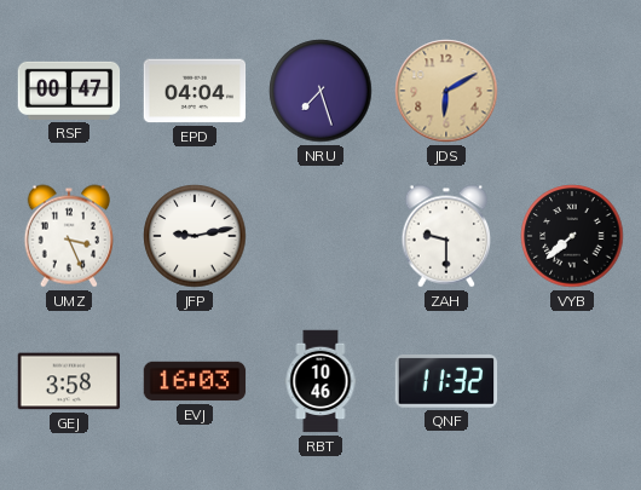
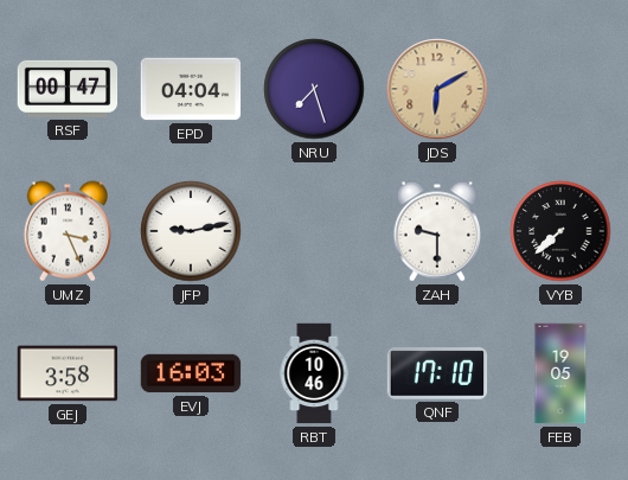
QNF: 11:32 -> 17:10 (437, 375)
FEB: none -> 19:05 (560, 373)
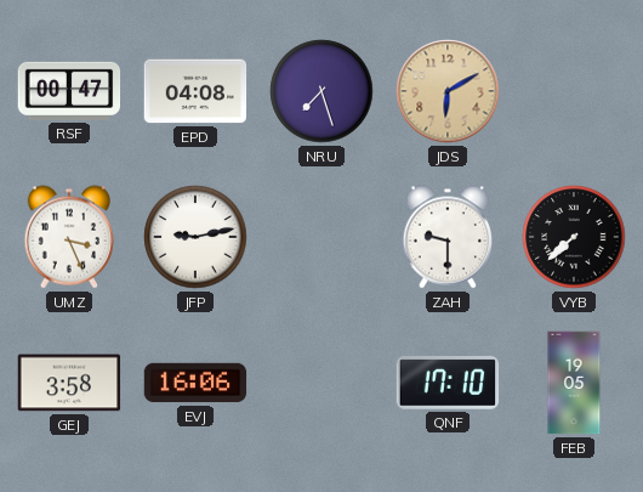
EPD: 04:04 -> 04:08 (195, 91)
EVJ: 16:03 -> 16:06 (195, 383)
RBT: 10:46 -> none (314, 373)
